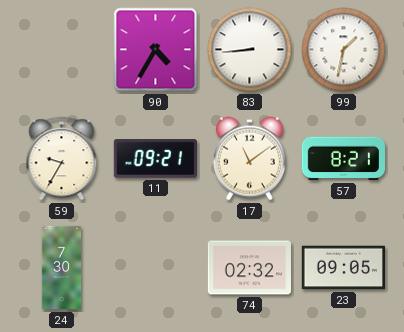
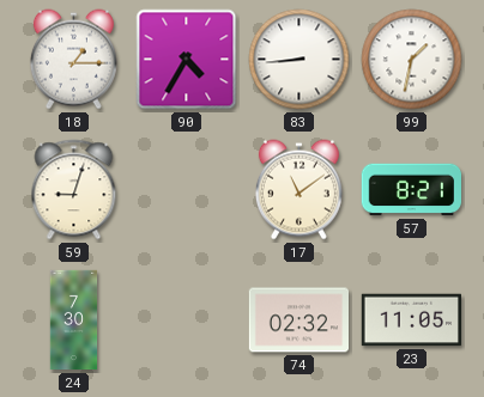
18: none -> 1:15 (73, 60)
59: 9:35 -> 9:03 (74, 190)
11: 09:21 -> none (155, 159)
23: 09:05 -> 11:05 (411, 320)
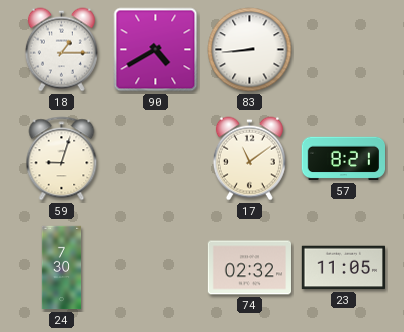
90: 4:35 -> 4:40 (156, 50)
99: 1:32 -> none (412, 60)
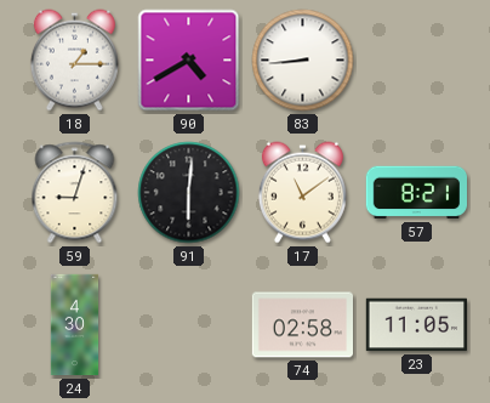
91: none -> 6:01 (189, 193)
24: 7:30 -> 4:30 (75, 325)
74: 02:32 -> 02:58 (302, 325)
